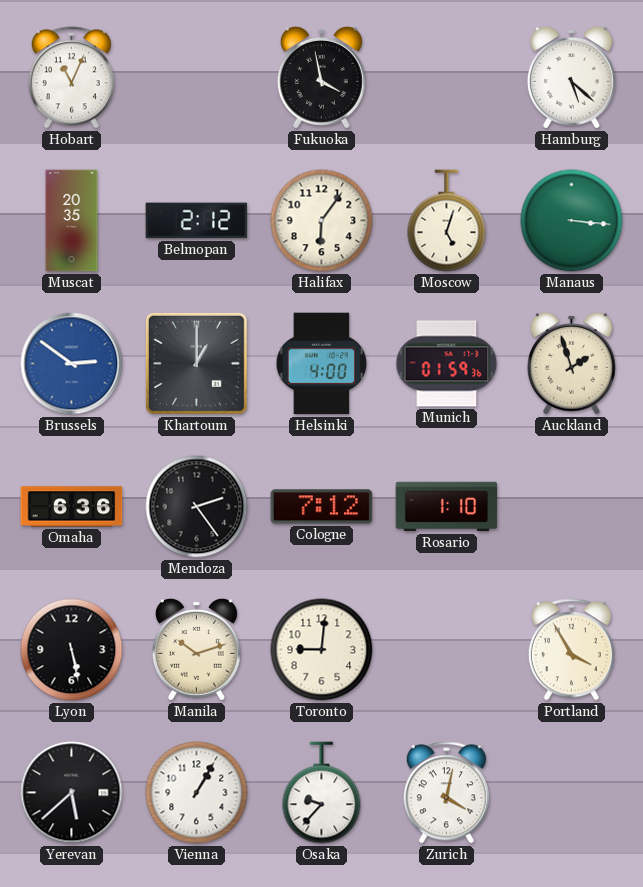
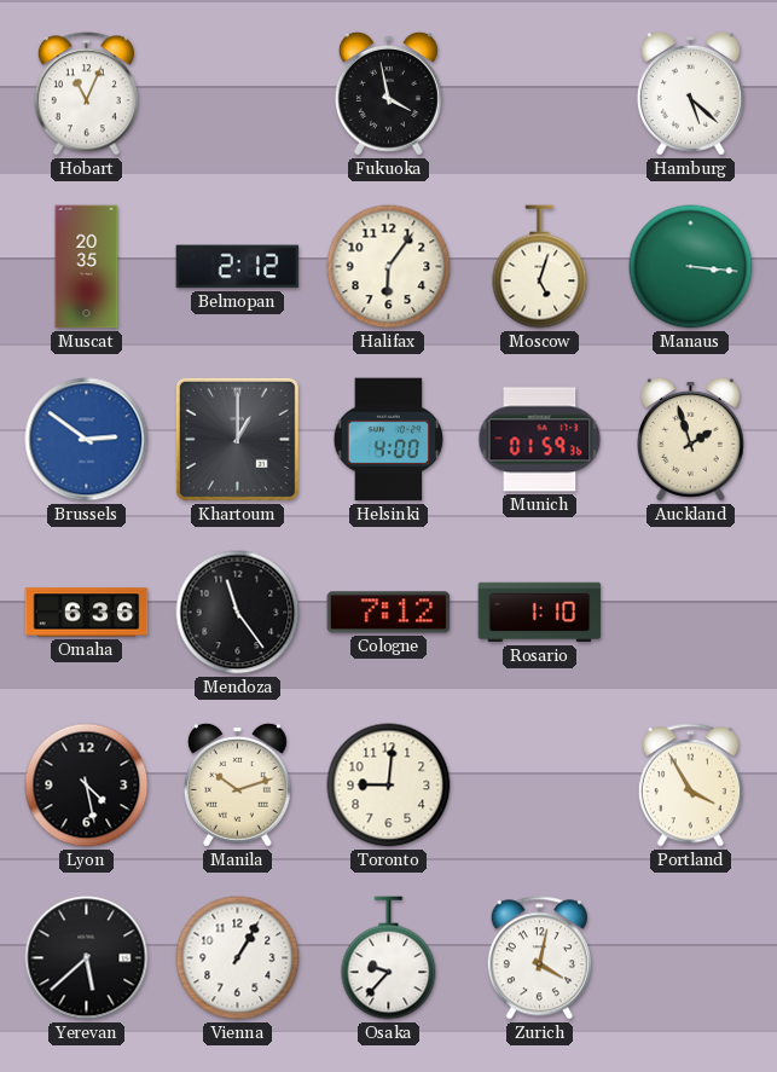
Mendoza: 2:24 -> 11:24 (238, 613)
Lyon: 5:28 -> 4:28 (87, 786)
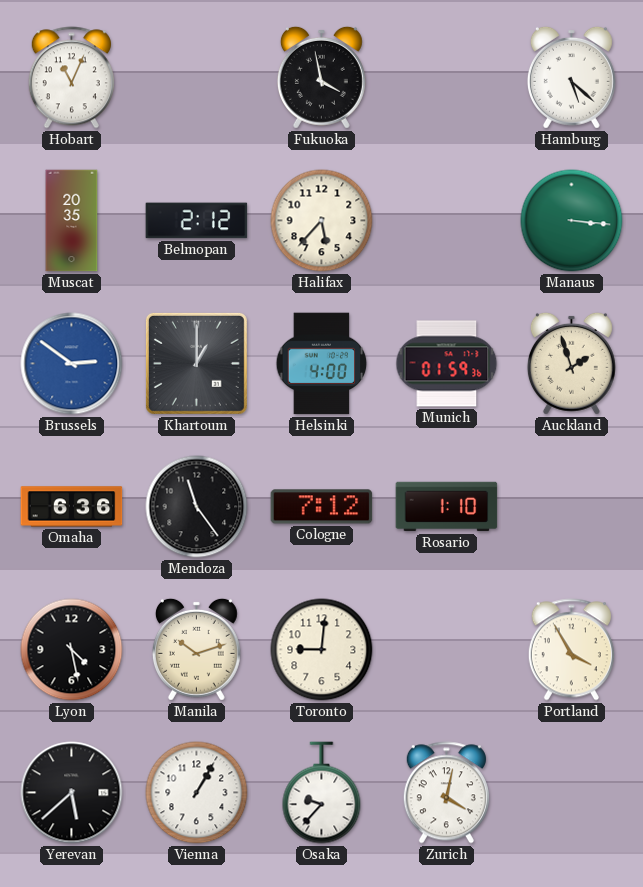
Halifax: 6:06 -> 5:37 (322, 221)
Moscow: 5:03 -> none (540, 267)
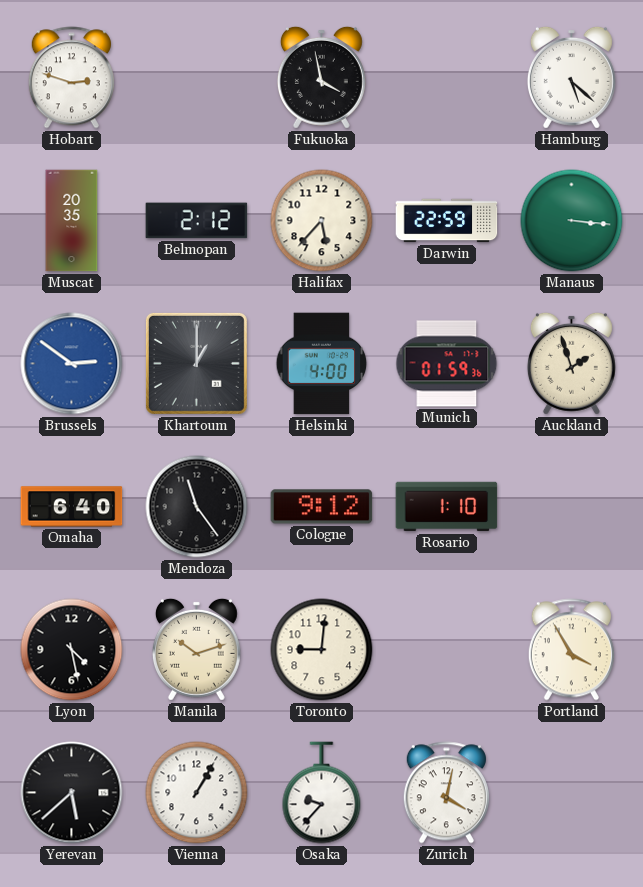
Hobart: 11:04 -> 2:48 (71, 78)
Darwin: none -> 22:59 (447, 221)
Omaha: 6:36 -> 6:40 (72, 507)
Cologne: 7:12 -> 9:12 (322, 507)
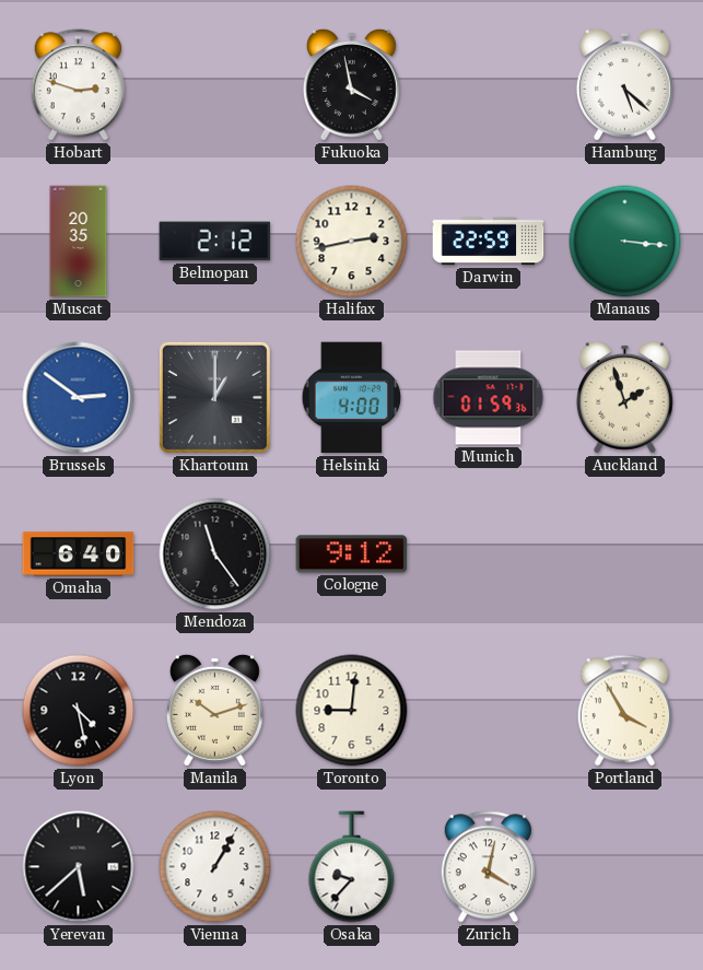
Halifax: 5:37 -> 2:43 (352, 242)
Rosario: 1:10 -> none (447, 507)
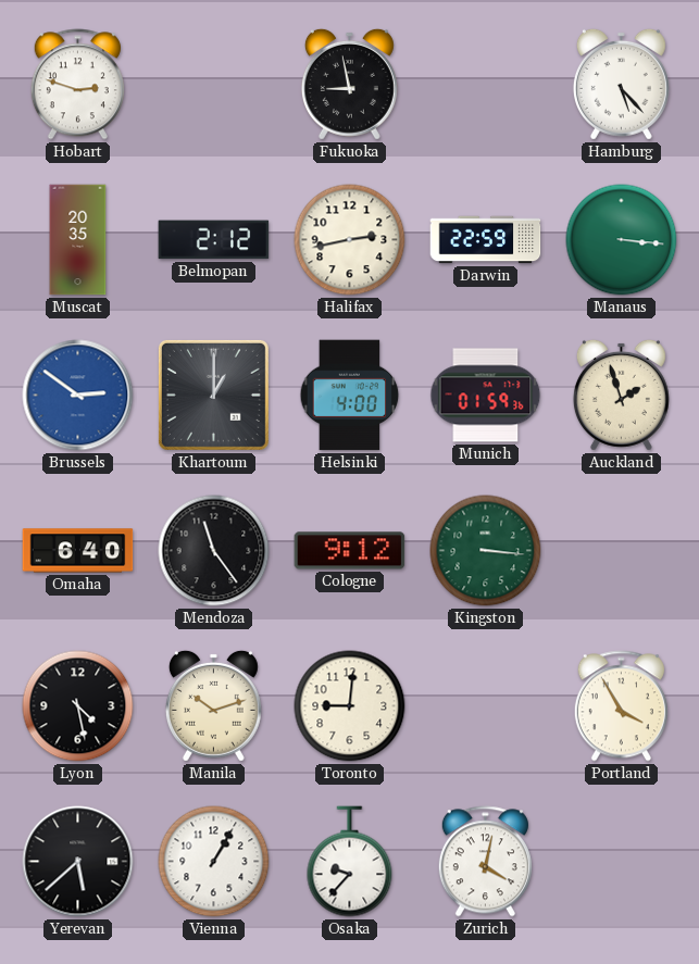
Fukuoka: 3:58 -> 8:58 (349, 84)
Hamburg: 5:22 -> 5:23 (621, 84)
Kingston: none -> 3:16 (486, 551)
